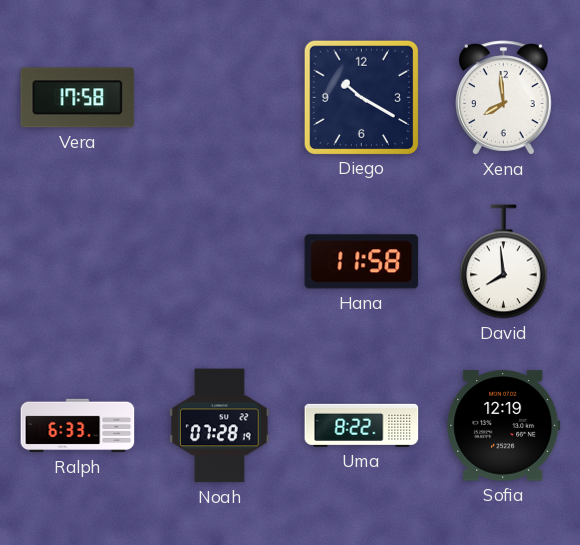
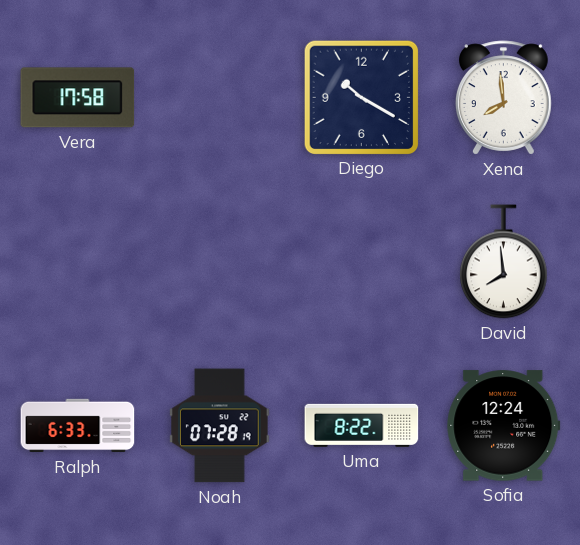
Hana: 11:58 -> none (362, 262)
Sofia: 12:19 -> 12:24 (504, 426)
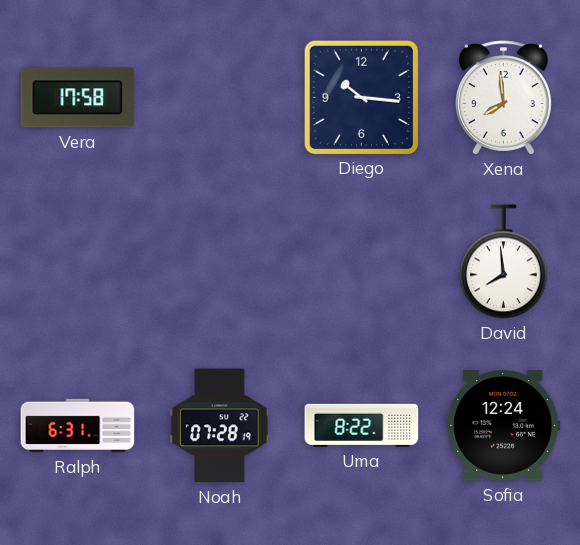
Diego: 10:20 -> 10:16 (361, 97)
Ralph: 6:33 -> 6:31 (78, 426)
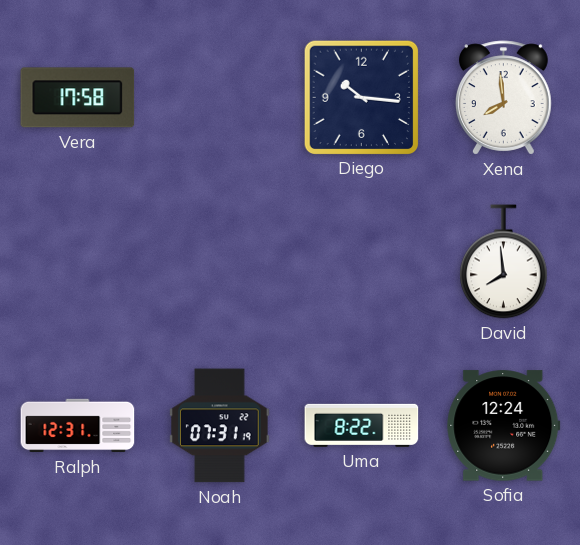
Ralph: 6:31 -> 12:31 (78, 426)
Noah: 07:28 -> 07:31 (220, 426)
